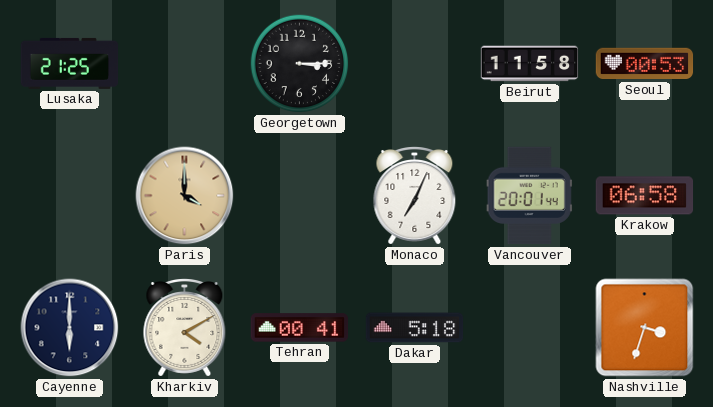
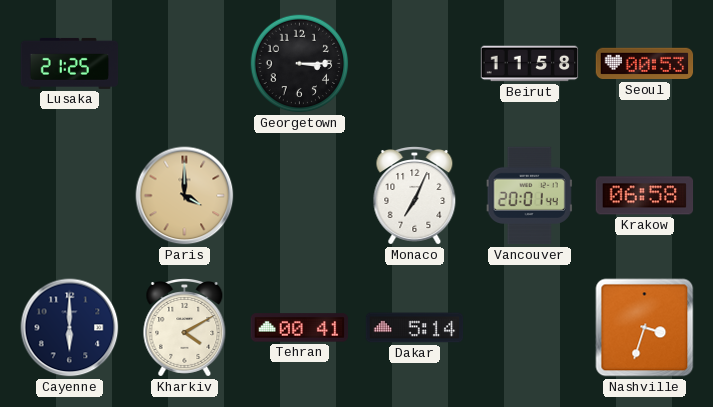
Dakar: 5:18 -> 5:14 (415, 328)
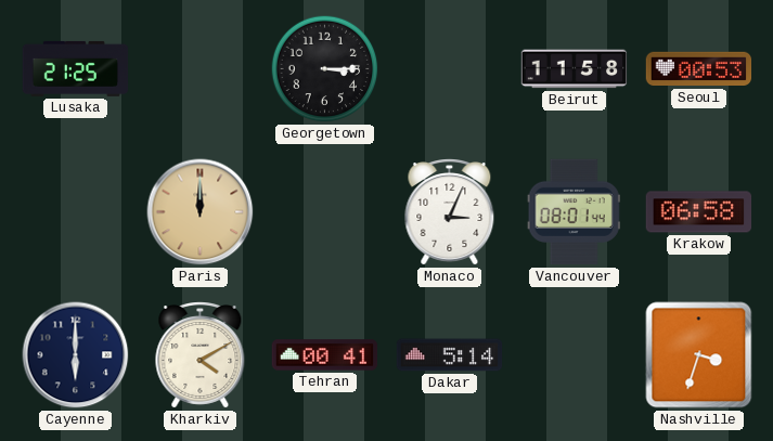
Paris: 4:00 -> 12:00 (201, 212)
Monaco: 7:04 -> 3:04 (450, 212)
Vancouver: 20:01 -> 08:01 (574, 212)
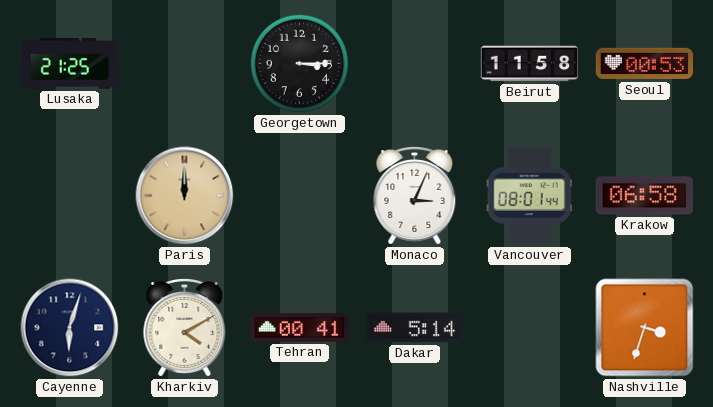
Cayenne: 6:00 -> 6:03 (70, 328)
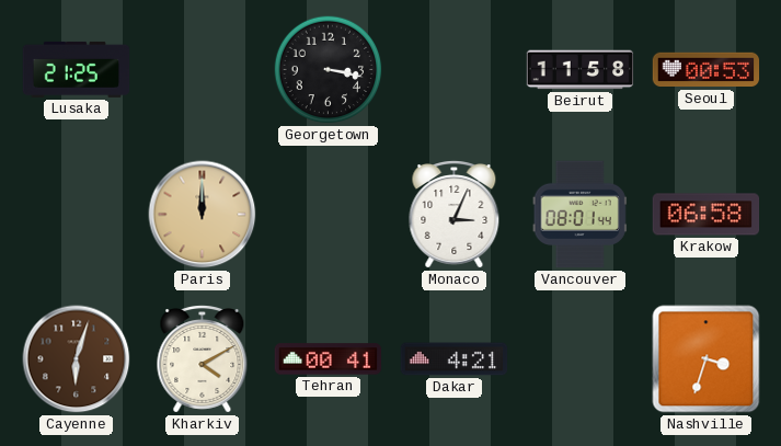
Georgetown: 3:15 -> 3:17 (329, 70)
Cayenne dial: navy -> brown (77, 359)
Dakar: 5:14 -> 4:21 (455, 359)
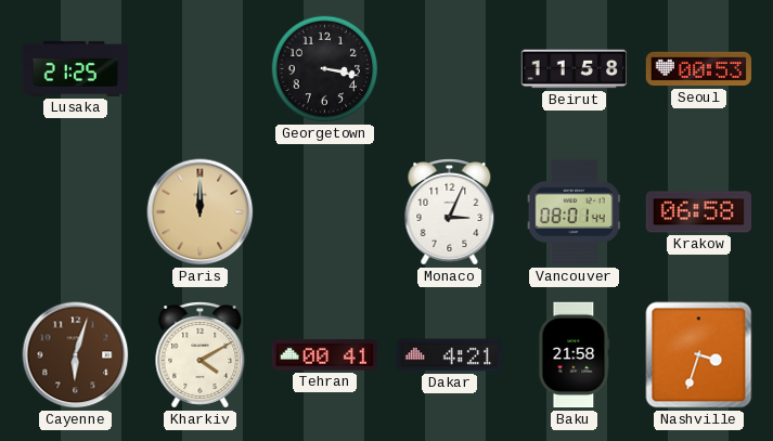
Baku: none -> 21:58 (575, 355)
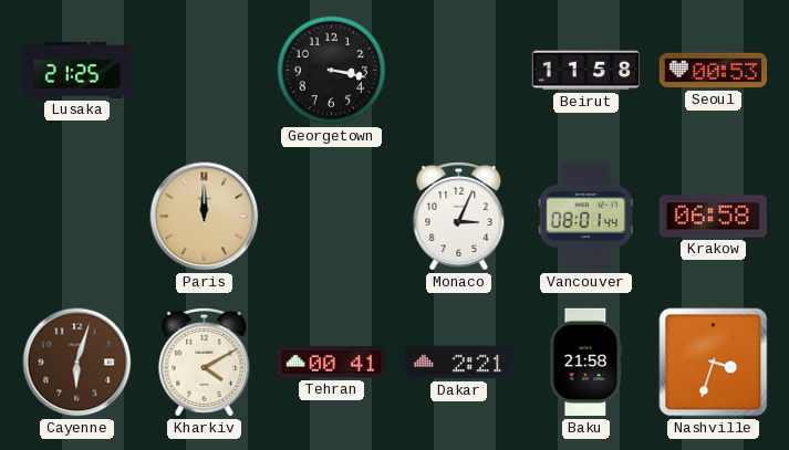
Dakar: 4:21 -> 2:21 (459, 363)
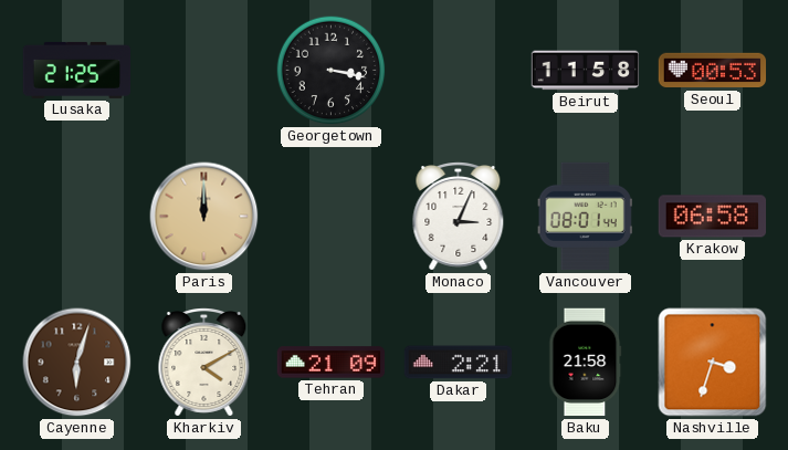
Tehran: 00:41 -> 21:09 (332, 363)
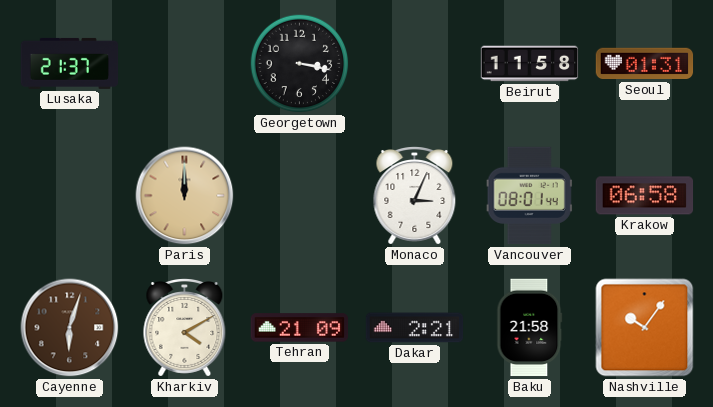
Lusaka: 21:25 -> 21:37 (70, 63)
Seoul: 00:53 -> 01:31 (645, 64)
Nashville: 3:33 -> 10:06 (645, 328)
